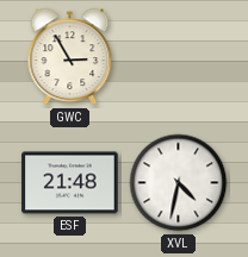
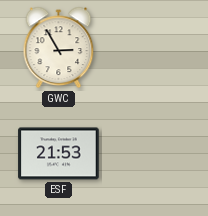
ESF: 21:48 -> 21:53 (59, 154)
XVL: 4:32 -> none (179, 183)
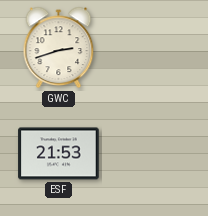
GWC: 2:55 -> 2:42 (59, 48)
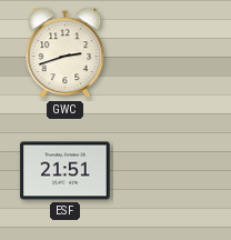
ESF: 21:53 -> 21:51 (66, 171)
